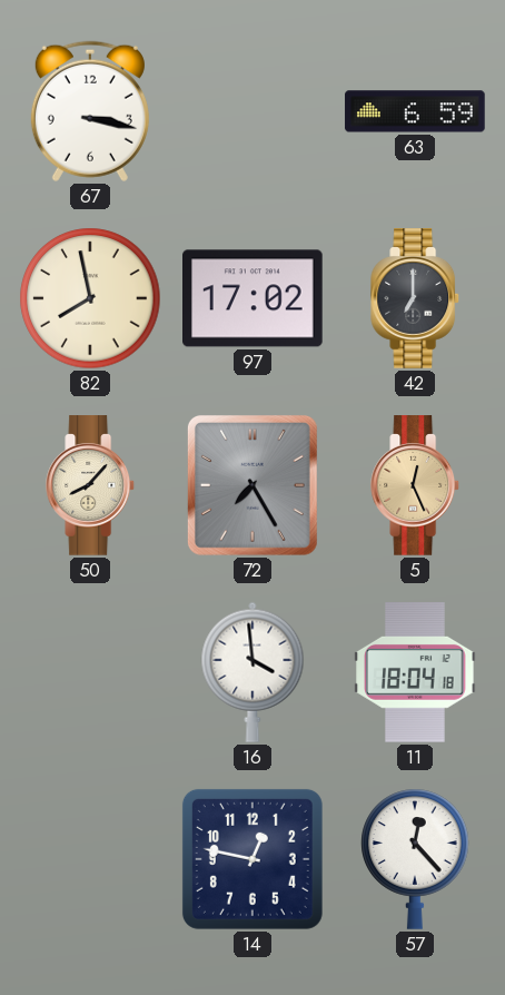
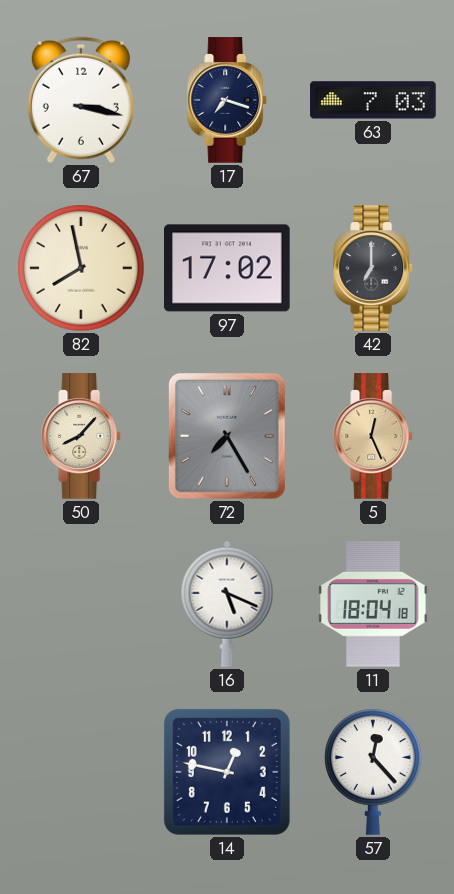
17: none -> 7:18 (228, 100)
63: 6:59 -> 7:03 (373, 100)
16: 3:59 -> 5:19 (227, 604)
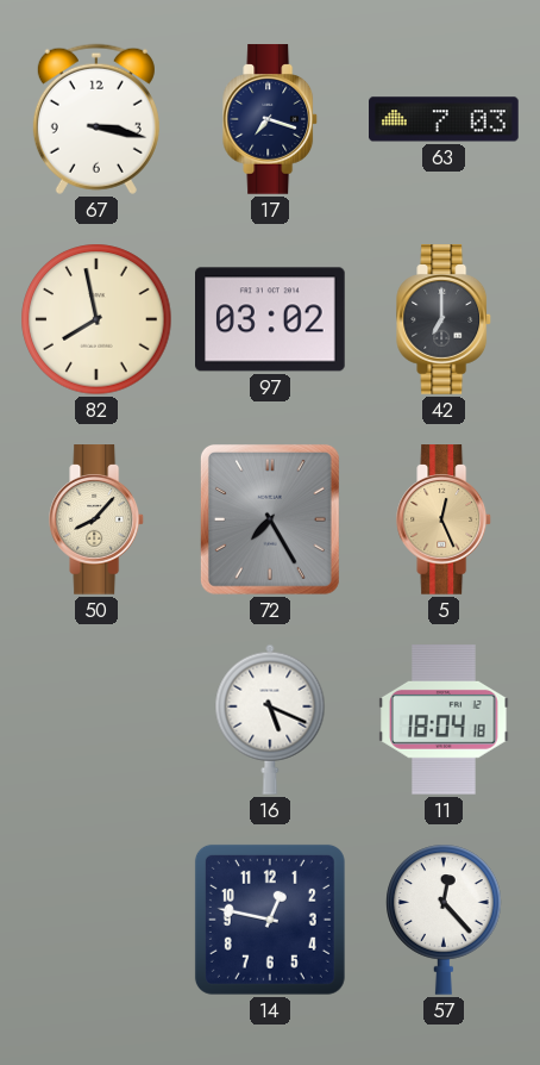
97: 17:02 -> 03:02 (270, 319)
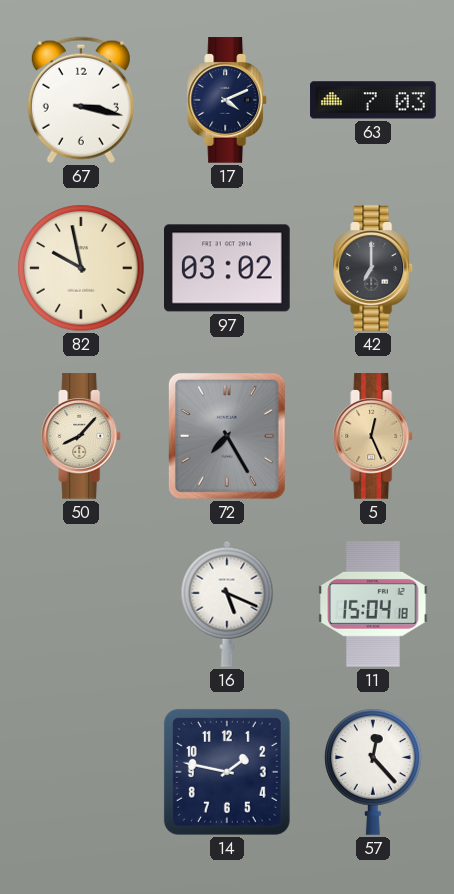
17: 7:18 -> 4:11 (228, 100)
82: 7:58 -> 9:58 (81, 268)
11: 18:04 -> 15:04 (373, 604)
14: 12:47 -> 1:47 (227, 772)
